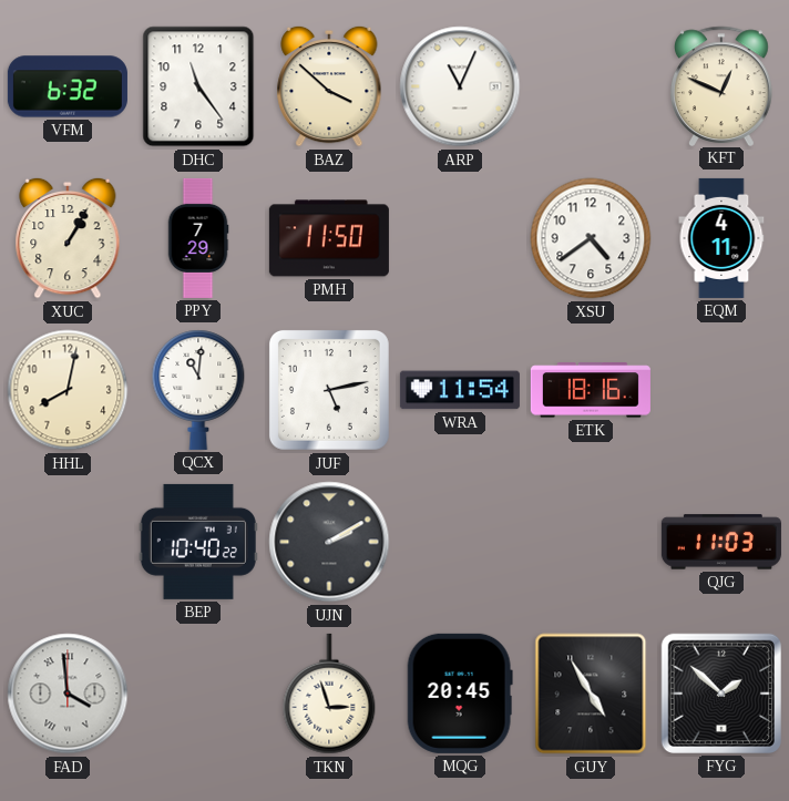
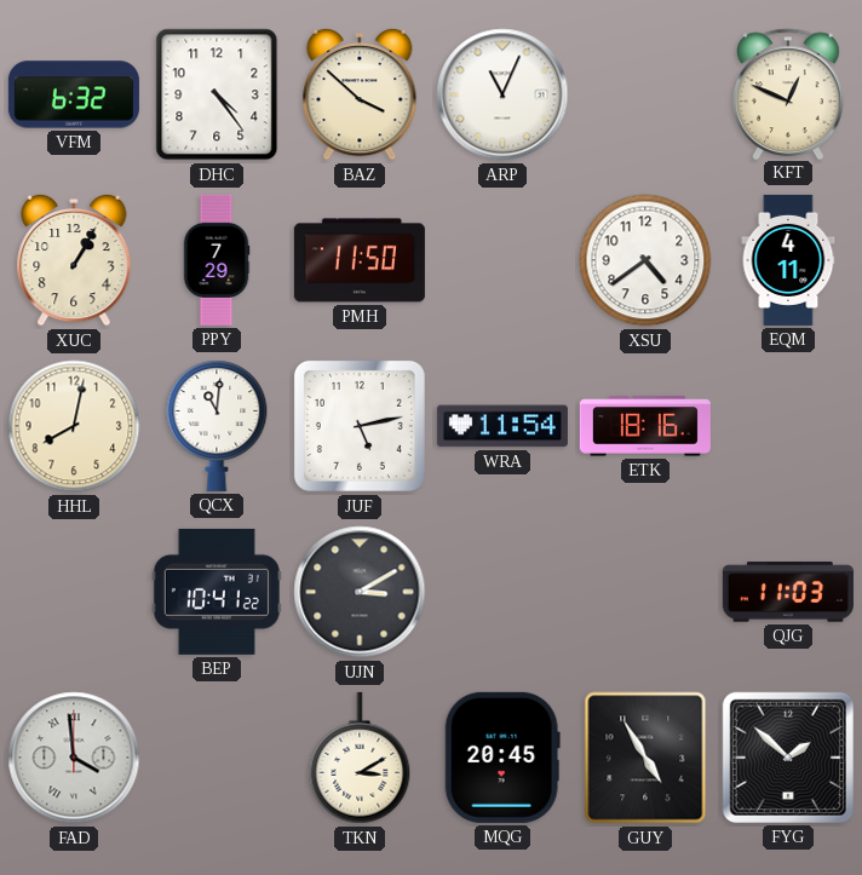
DHC: 11:24 -> 4:24 (217, 94)
BEP: 10:40 -> 10:41 (217, 592)
UJN: 2:10 -> 3:10 (360, 592)
TKN: 2:57 -> 3:10 (360, 758)
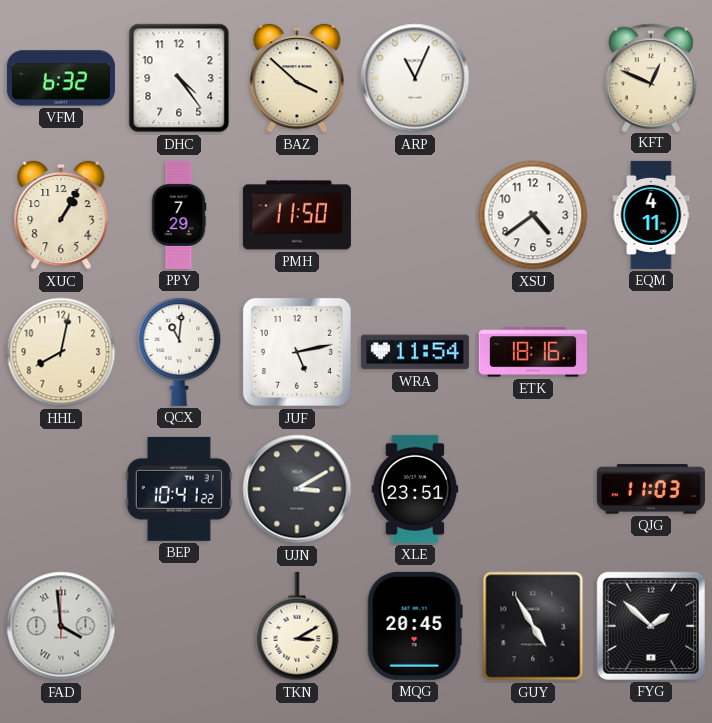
XLE: none -> 23:51 (415, 489)
